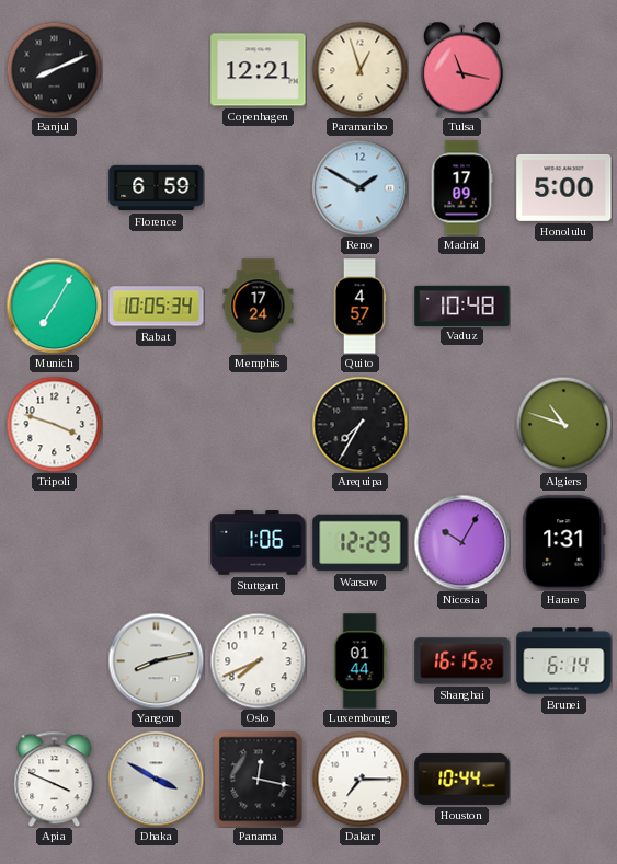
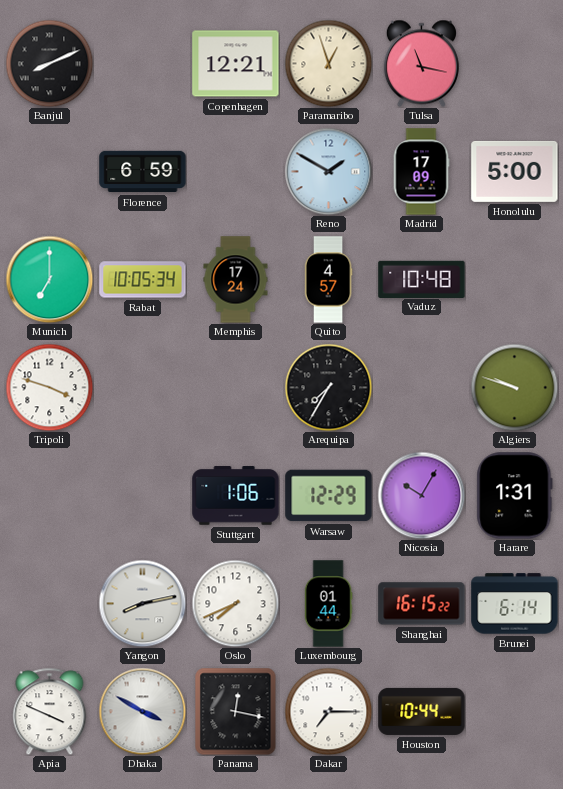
Munich: 7:05 -> 7:00 (49, 279)
Algiers: 10:48 -> 9:48 (514, 387)
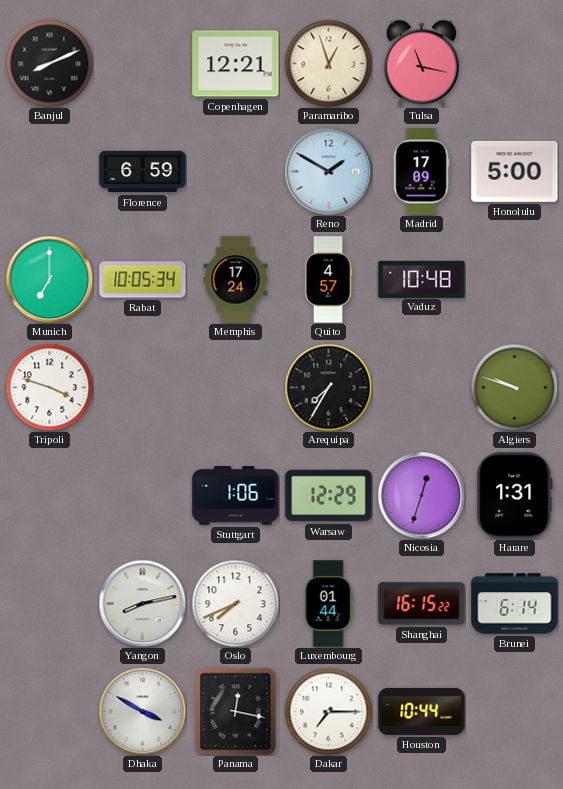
Nicosia: 10:05 -> 12:33 (421, 495)
Apia: 3:49 -> none (50, 711)
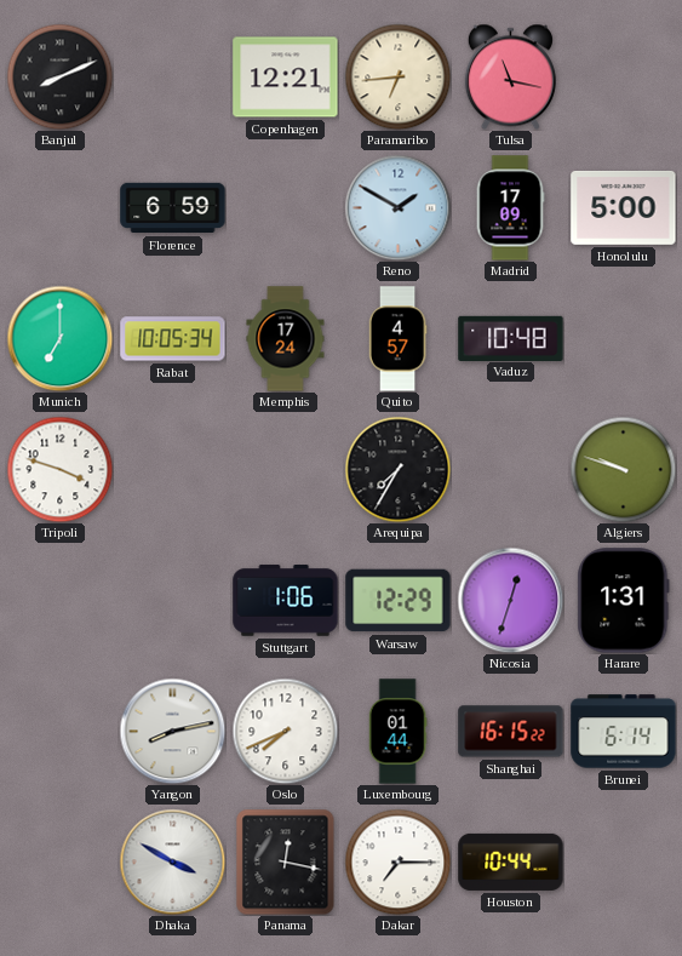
Paramaribo: 12:57 -> 6:44 (397, 76)
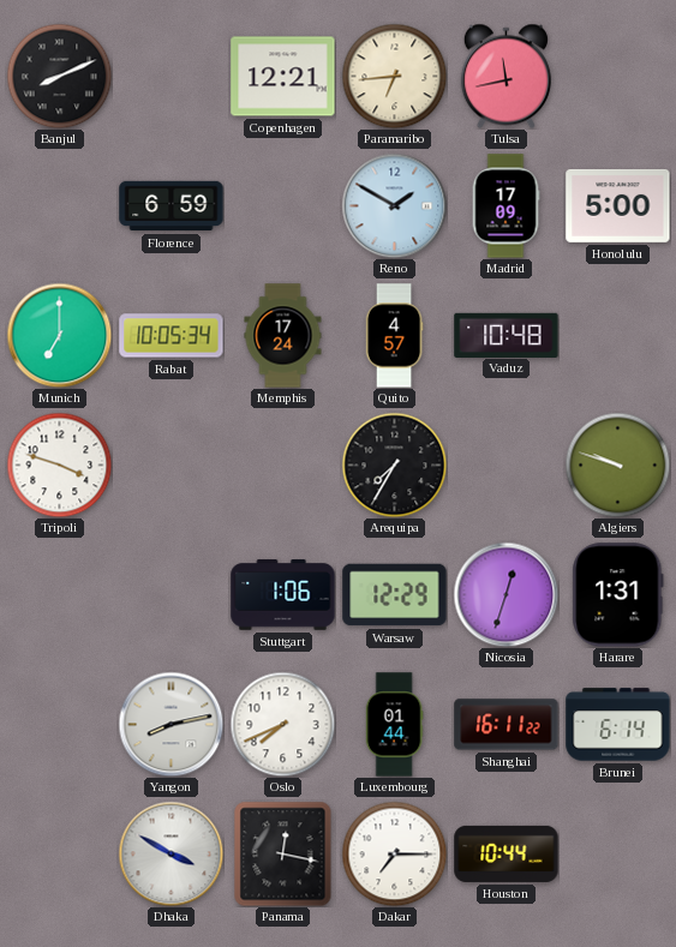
Tulsa: 11:17 -> 11:43 (505, 76)
Shanghai: 16:15 -> 16:11 (507, 725)
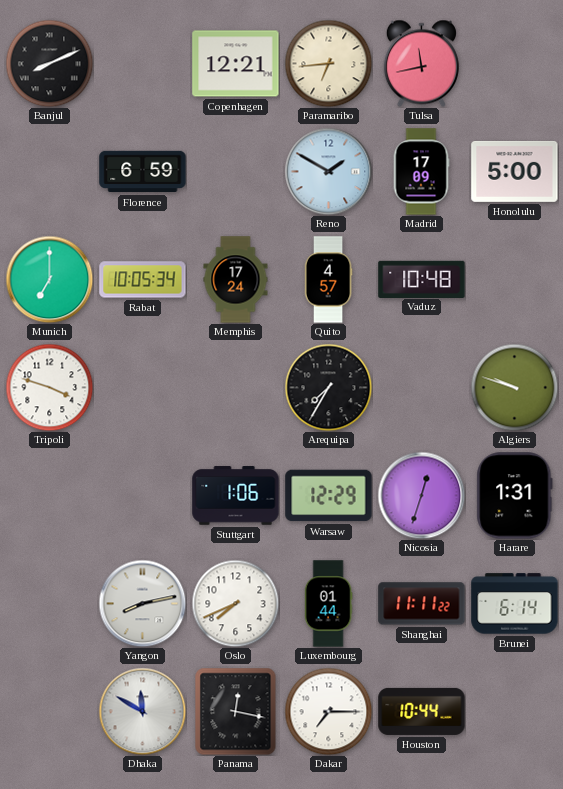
Shanghai: 16:11 -> 11:11 (422, 604)
Dhaka: 3:50 -> 11:50 (142, 711)
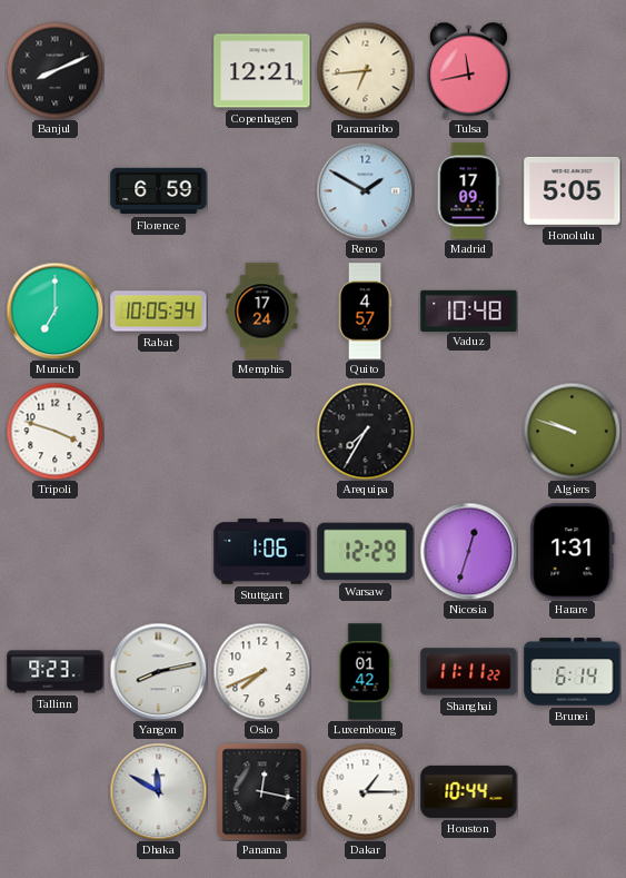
Honolulu: 5:00 -> 5:05 (573, 190)
Tallinn: none -> 9:23 (56, 672)
Luxembourg: 01:44 -> 01:42 (365, 672)
Dakar: 7:15 -> 1:15 (365, 791)
